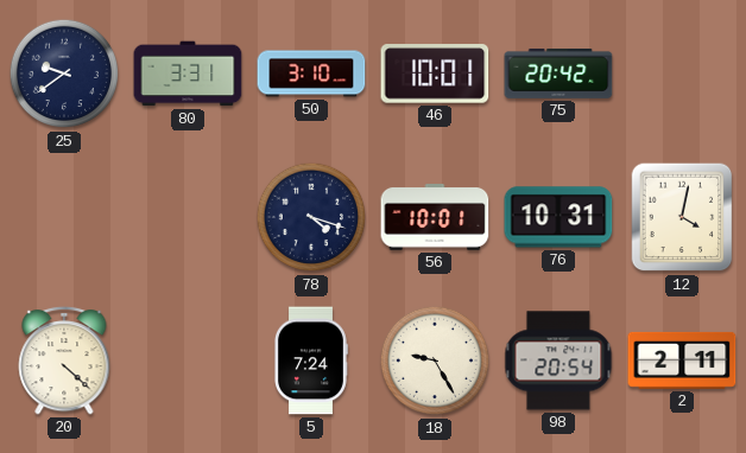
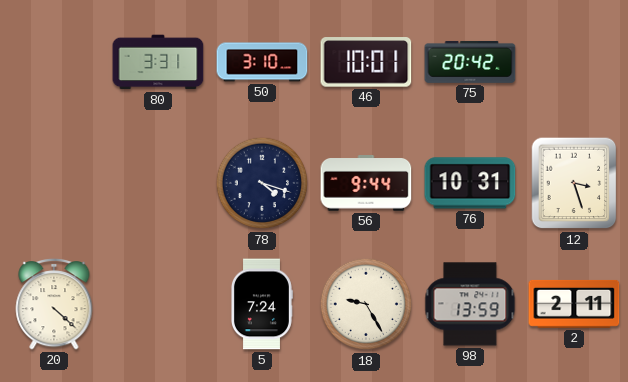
25: 9:39 -> none (64, 74)
56: 10:01 -> 9:44 (366, 184)
12: 4:02 -> 3:27 (574, 183)
98: 20:54 -> 13:59 (470, 304)
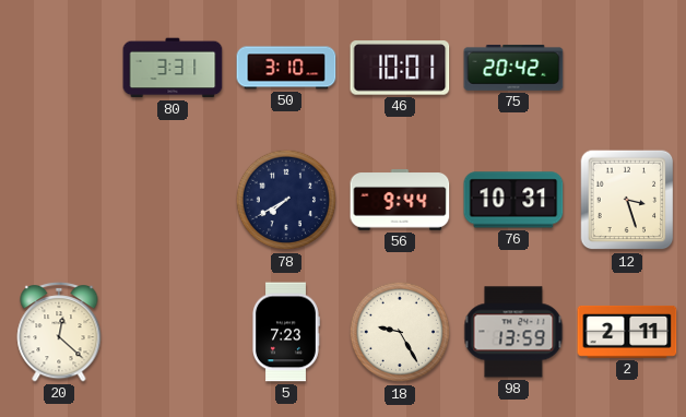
78: 4:18 -> 7:40 (286, 200)
20: 4:22 -> 12:22 (59, 332)
5: 7:24 -> 7:23 (285, 332)
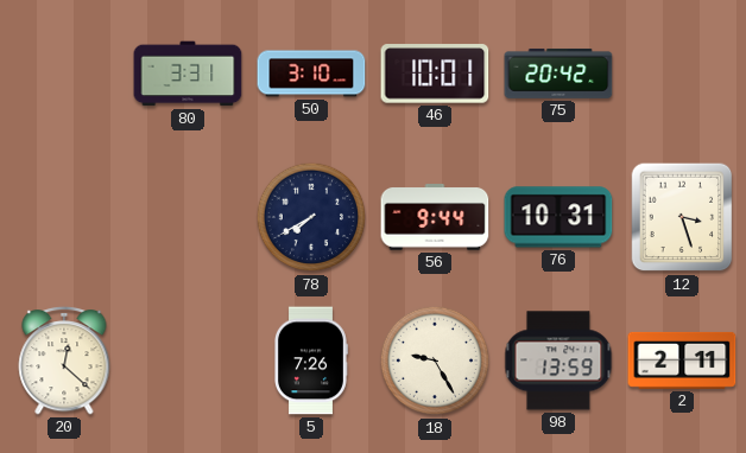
5: 7:23 -> 7:26 (310, 361)
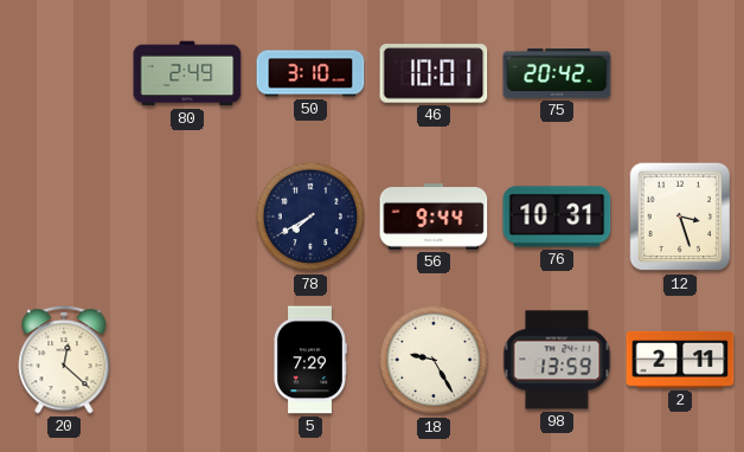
80: 3:31 -> 2:49 (187, 73)
5: 7:26 -> 7:29 (309, 360)
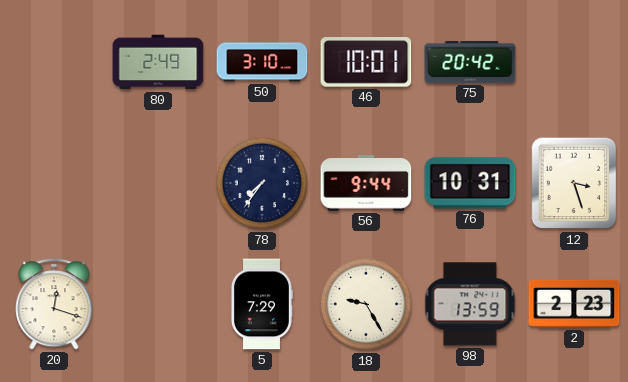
78: 7:40 -> 7:36 (262, 183)
20: 12:22 -> 12:18 (54, 304)
2: 2:11 -> 2:23 (574, 304)
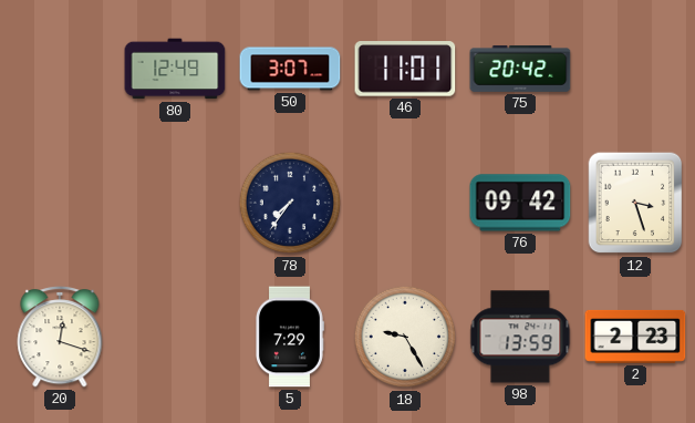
80: 2:49 -> 12:49 (175, 69)
50: 3:10 -> 3:07 (290, 69)
46: 10:01 -> 11:01 (405, 69)
56: 9:44 -> none (366, 184)
76: 10:31 -> 09:42 (520, 203)
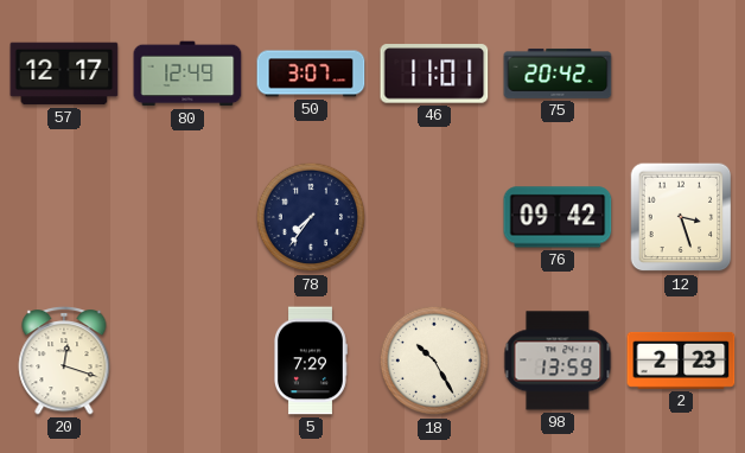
57: none -> 12:17 (64, 74)
18: 9:25 -> 10:25 (434, 361)
